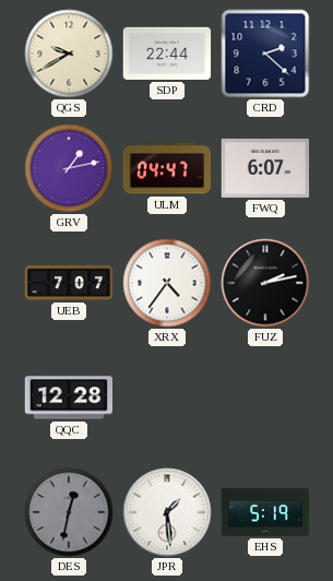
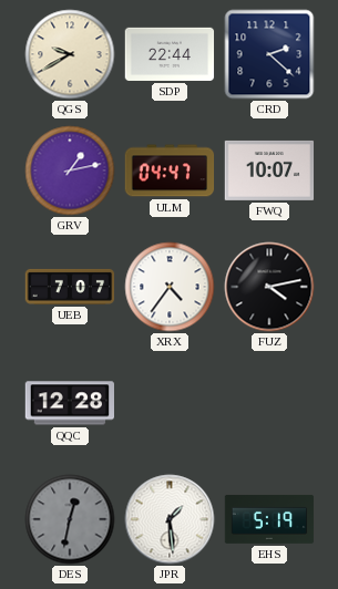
FWQ: 6:07 -> 10:07 (269, 170)
FUZ: 2:13 -> 4:13 (269, 287)
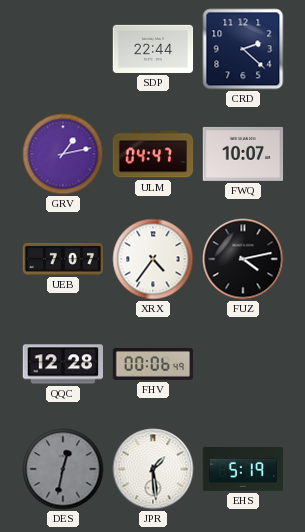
QGS: 9:40 -> none (70, 54)
FHV: none -> 00:06 (153, 364)
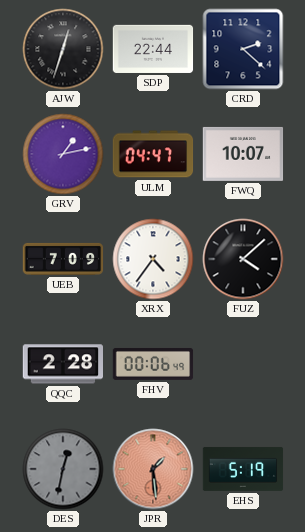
AJW: none -> 12:33 (63, 49)
UEB: 7:07 -> 7:09 (63, 259)
FUZ: 4:13 -> 4:08 (243, 259)
QQC: 12:28 -> 2:28 (63, 364)
JPR dial: white -> salmon (153, 469)
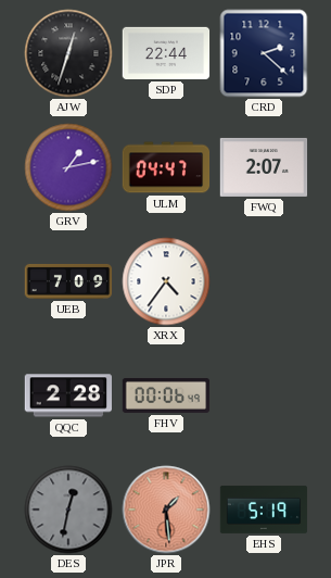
FWQ: 10:07 -> 2:07 (264, 167)
FUZ: 4:08 -> none (243, 259)
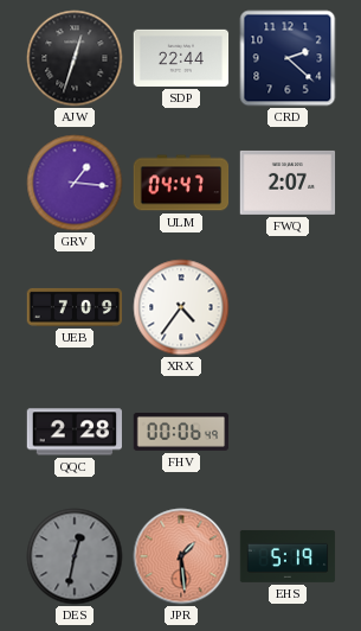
GRV: 1:13 -> 1:16 (75, 183)
